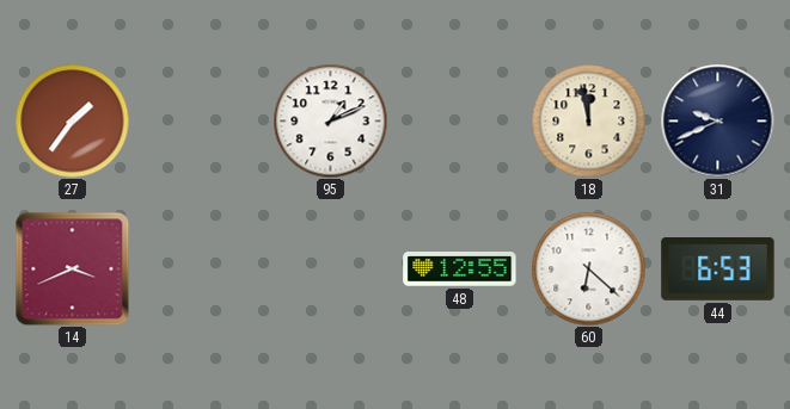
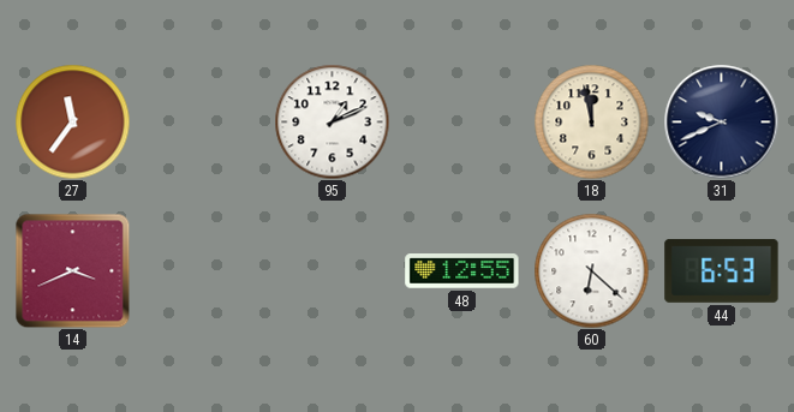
27: 1:36 -> 11:36 (72, 121)
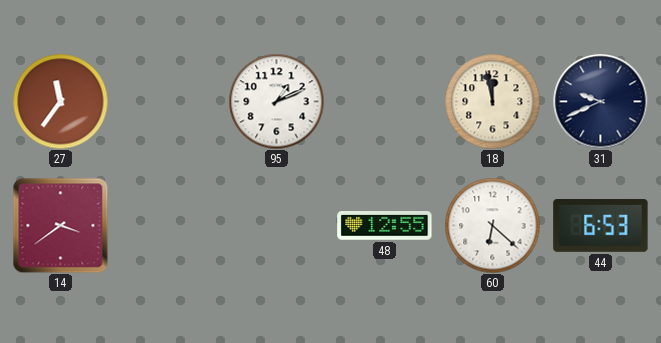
14: 3:41 -> 3:39 (60, 225)
